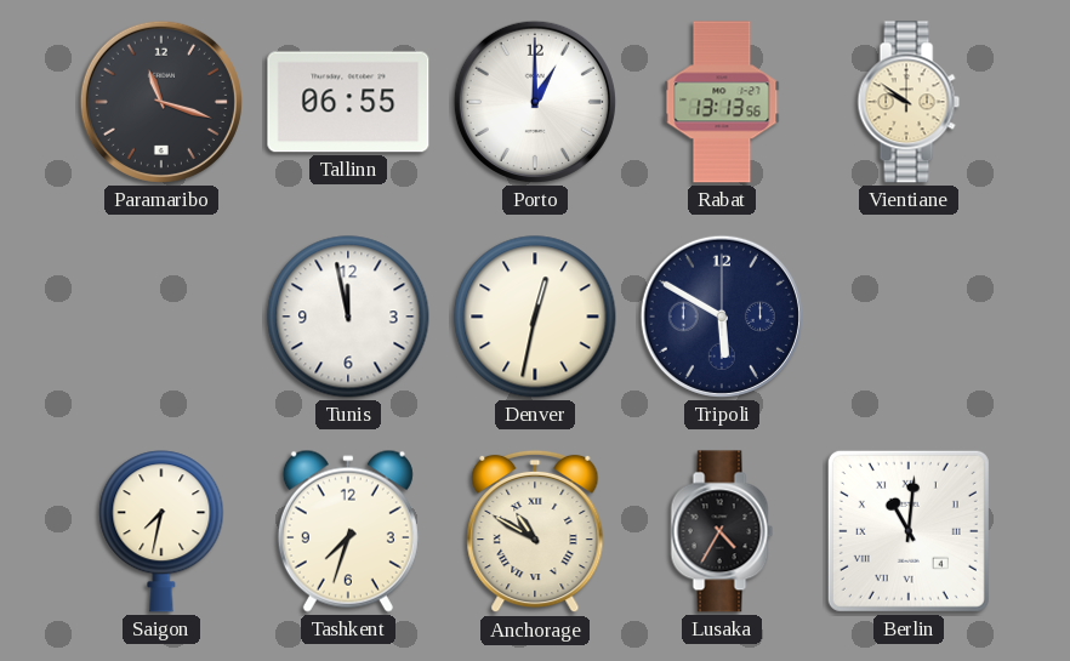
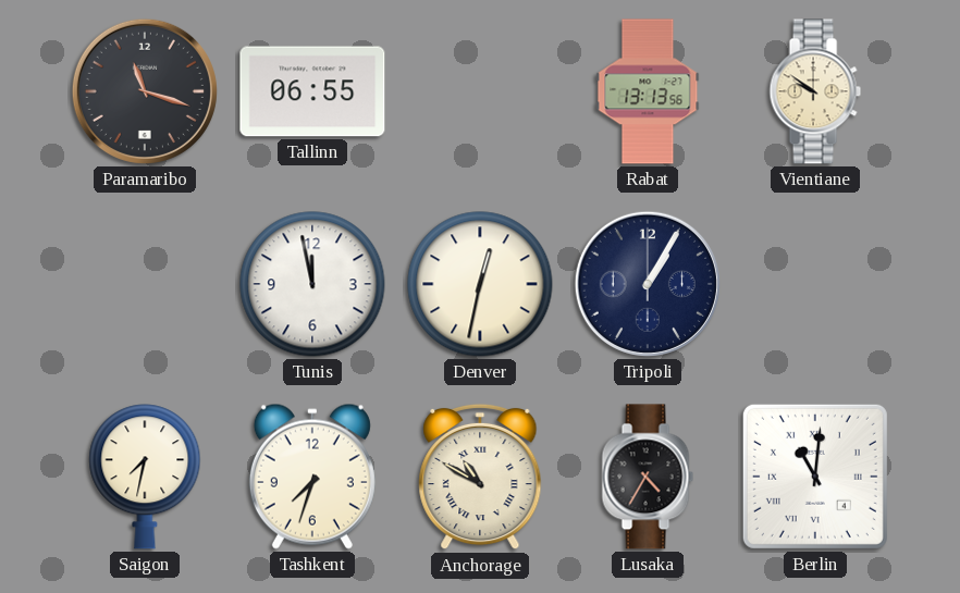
Porto: 1:00 -> none (535, 102)
Tripoli: 5:50 -> 1:05 (648, 284)
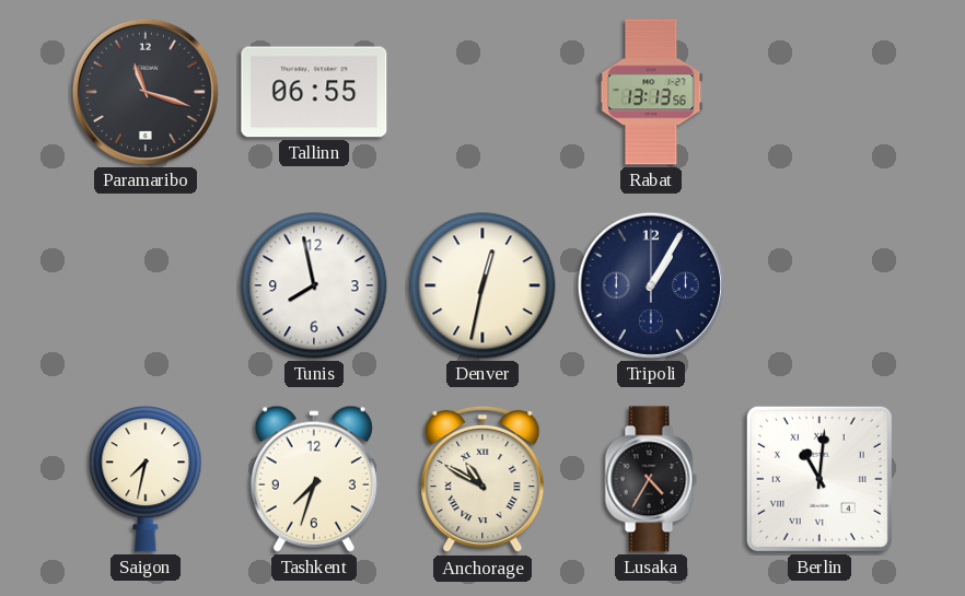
Vientiane: 9:51 -> none (815, 91)
Tunis: 11:58 -> 7:58 (314, 285)
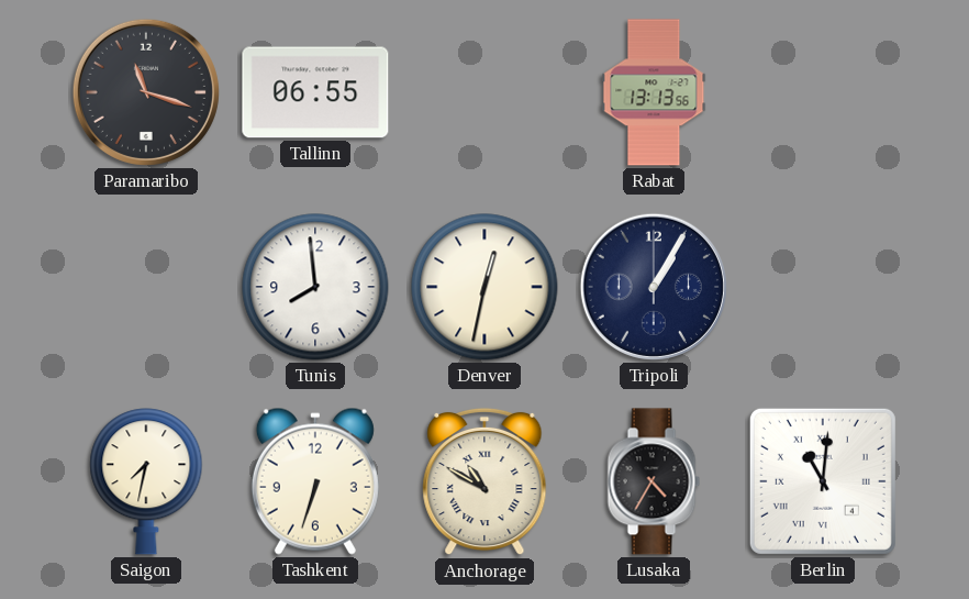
Tunis: 7:58 -> 7:59 (315, 287)
Tashkent: 7:33 -> 6:33 (315, 481)
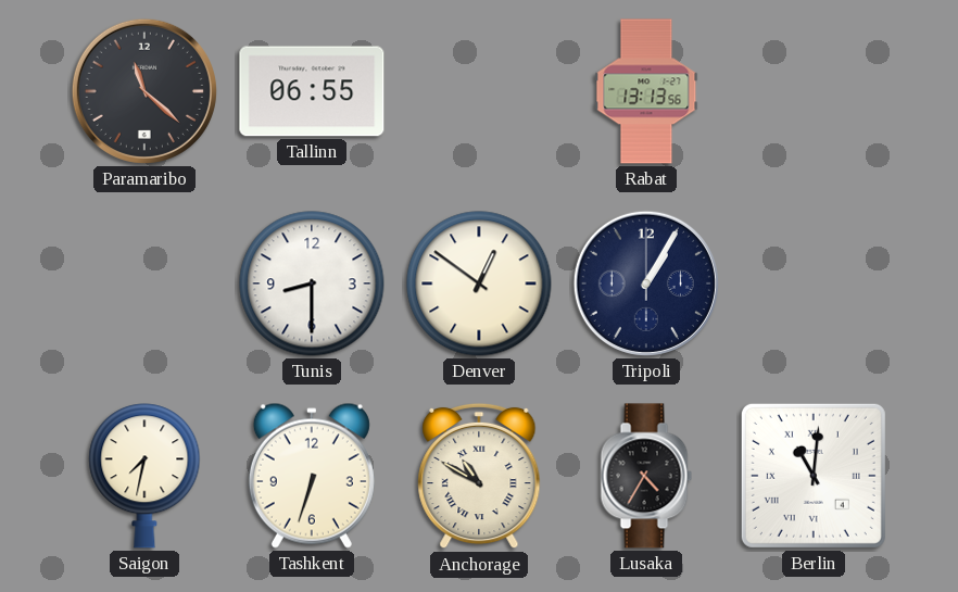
Paramaribo: 11:18 -> 11:22 (144, 91)
Tunis: 7:59 -> 8:30 (312, 284)
Denver: 12:32 -> 12:51 (479, 284)
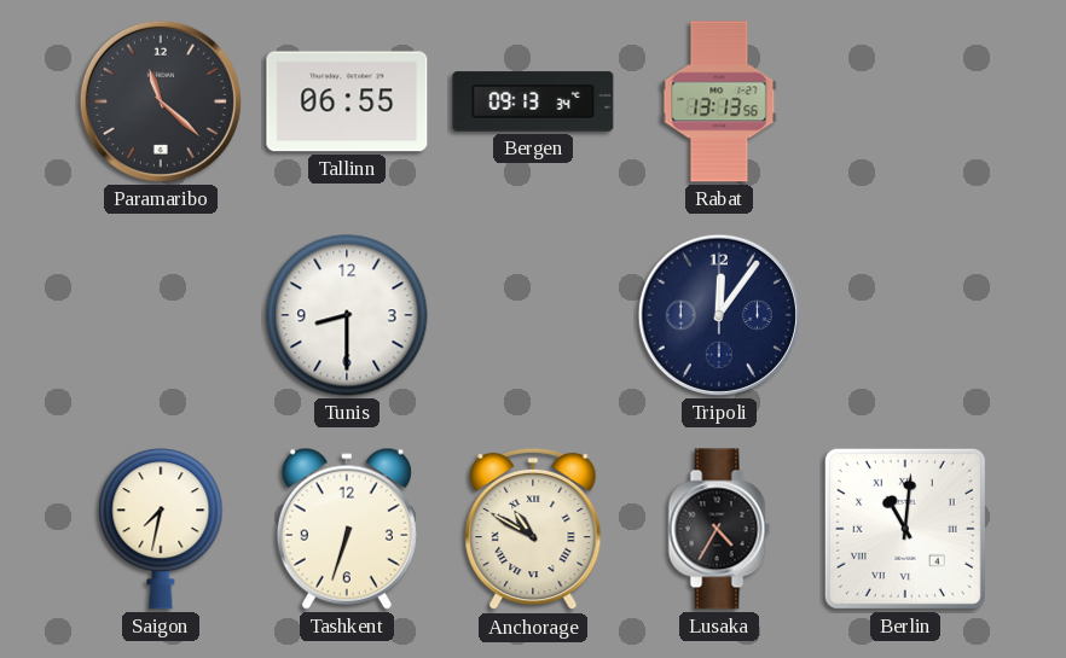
Bergen: none -> 09:13 (533, 101)
Denver: 12:51 -> none (479, 284)
Tripoli: 1:05 -> 12:06 (719, 315)
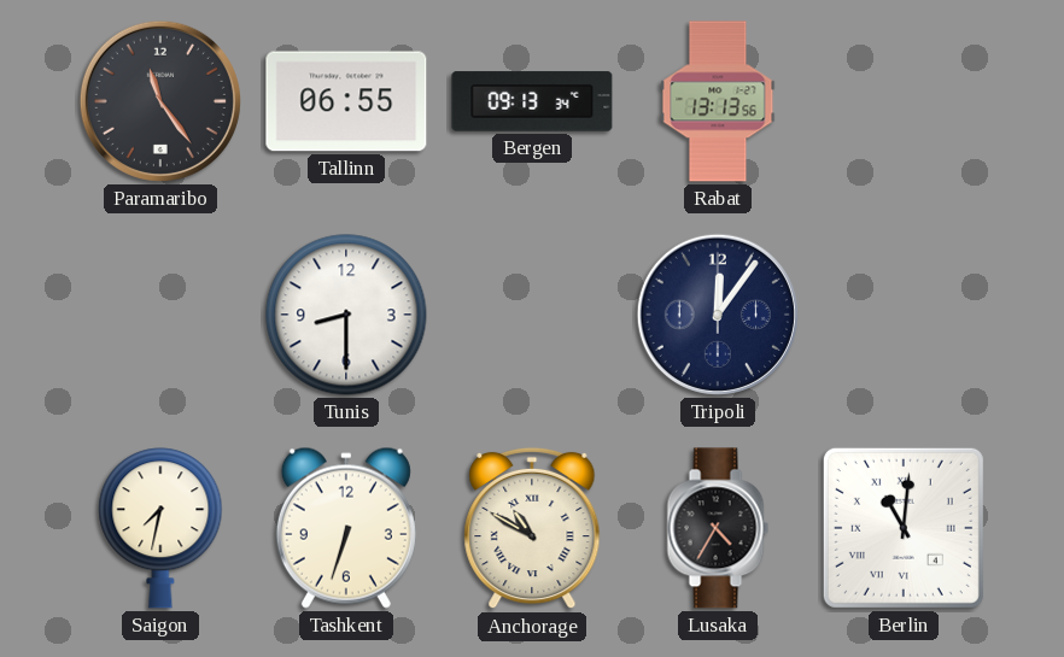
Paramaribo: 11:22 -> 11:24 (160, 101)
